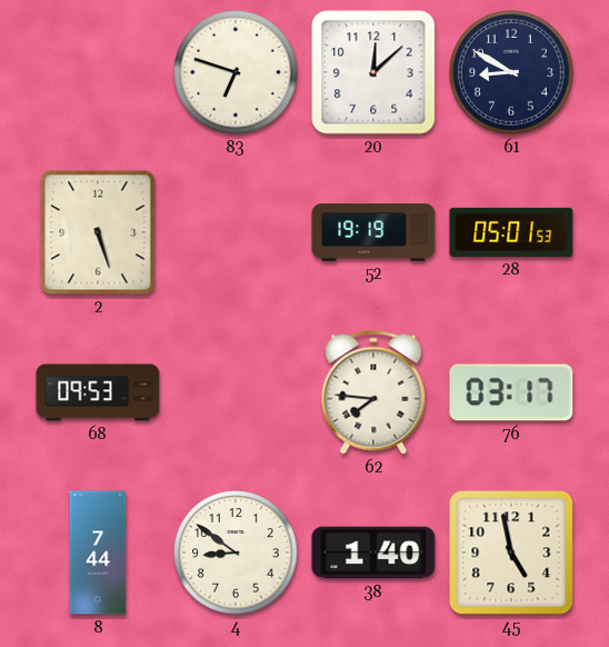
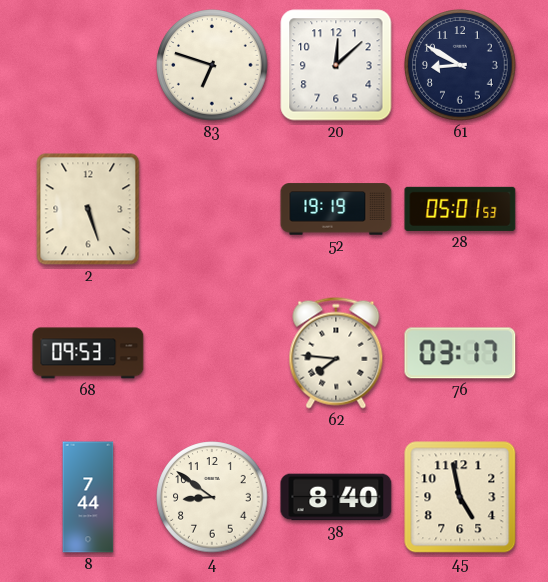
38: 1:40 -> 8:40 (336, 497)
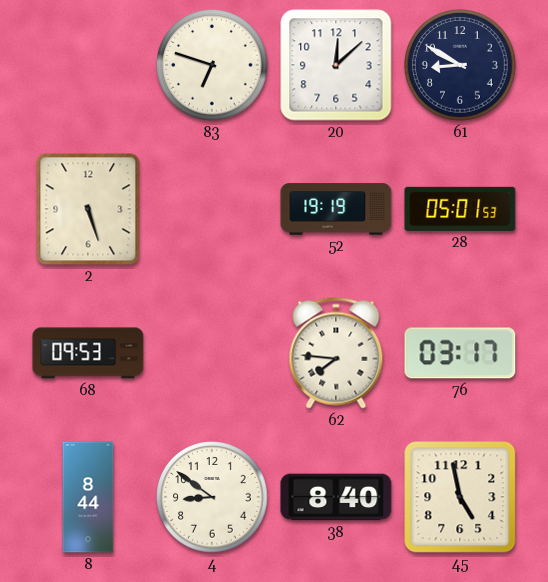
8: 7:44 -> 8:44 (88, 497)
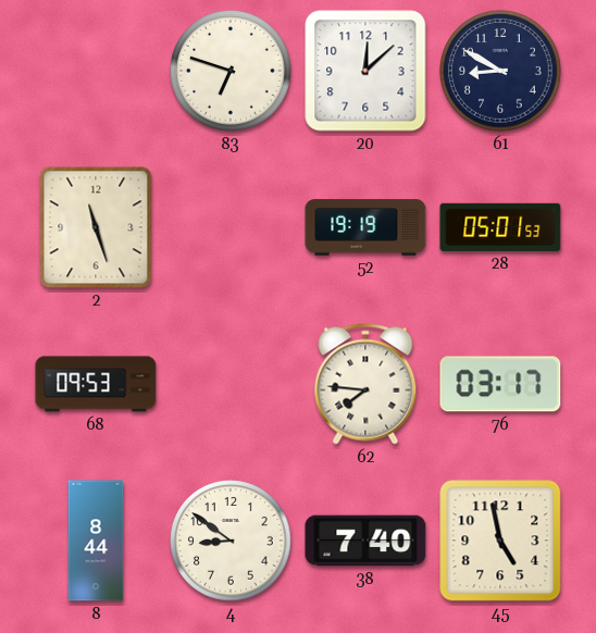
2: 5:27 -> 11:27 (96, 227)
38: 8:40 -> 7:40 (365, 541)
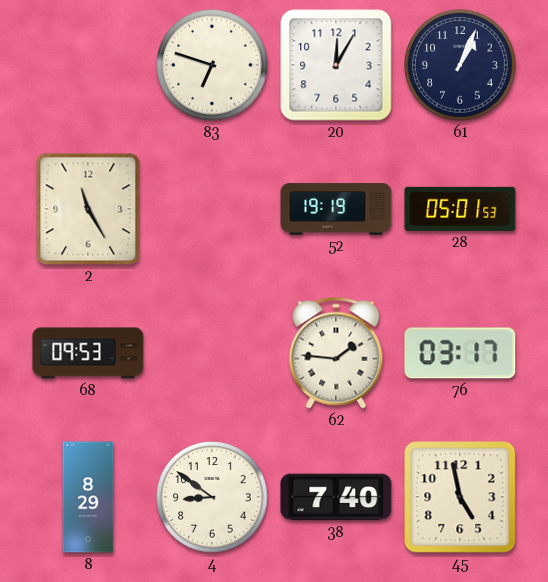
20: 12:08 -> 12:05 (336, 65)
61: 8:50 -> 1:04 (460, 65)
2: 11:27 -> 11:25 (88, 209)
62: 7:46 -> 1:46 (336, 353)
8: 8:44 -> 8:29 (88, 497)
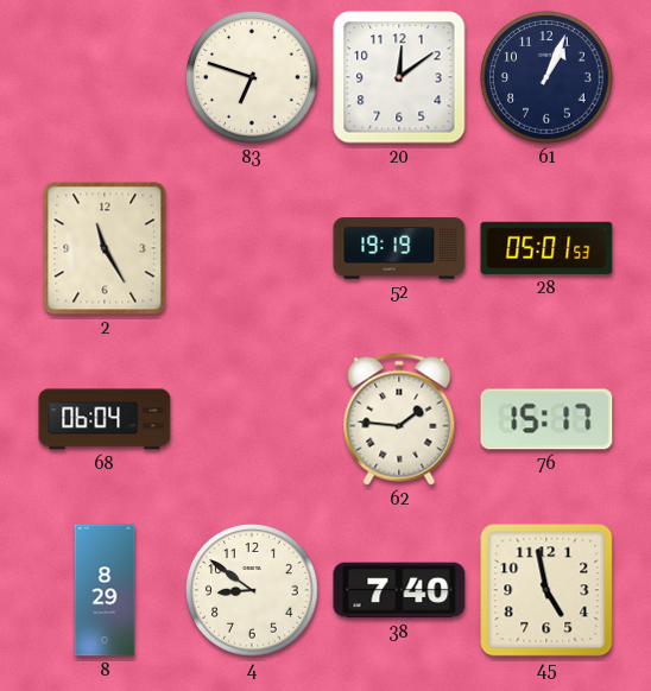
20: 12:05 -> 12:09 (399, 77)
68: 09:53 -> 06:04 (105, 419)
76: 03:17 -> 15:17 (546, 419)
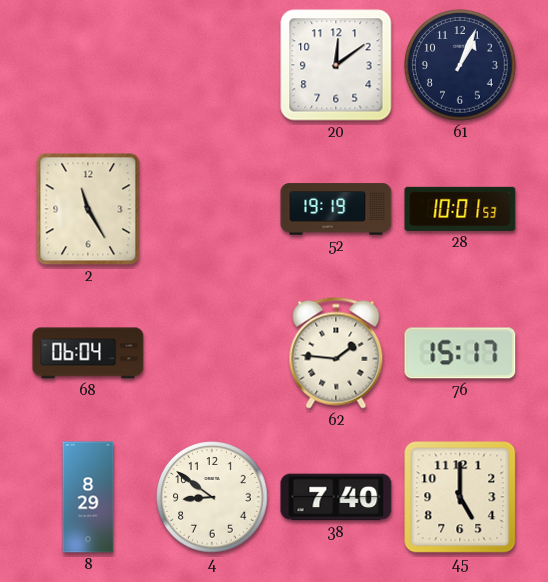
83: 6:48 -> none (252, 77)
28: 05:01 -> 10:01 (460, 209)
45: 4:58 -> 5:00 (460, 497)
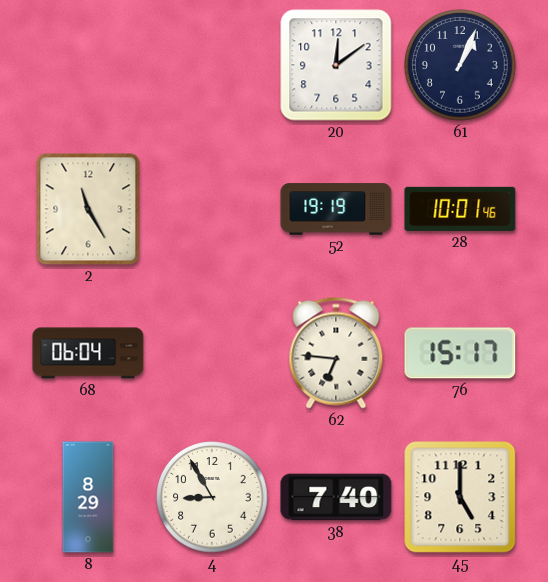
28: 10:01:53 -> 10:01:46 (460, 209)
62: 1:46 -> 6:46 (336, 353)
4: 8:51 -> 8:55 (212, 497)
